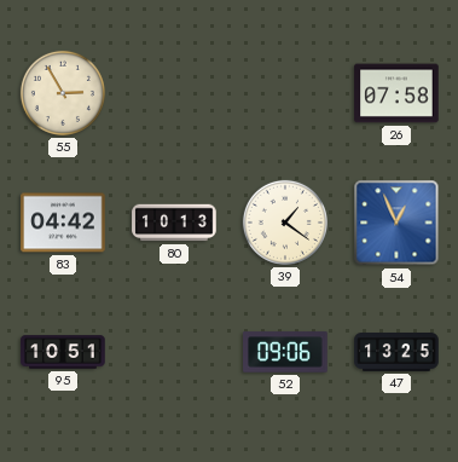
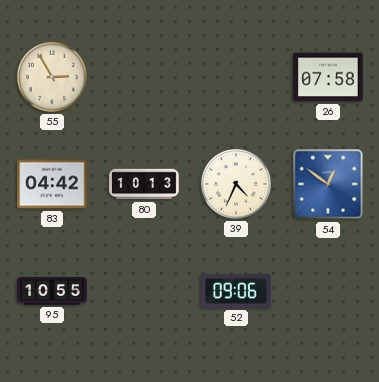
39: 1:21 -> 4:34 (236, 184)
54: 12:56 -> 12:51 (328, 184)
95: 10:51 -> 10:55 (52, 291)
47: 13:25 -> none (396, 353)
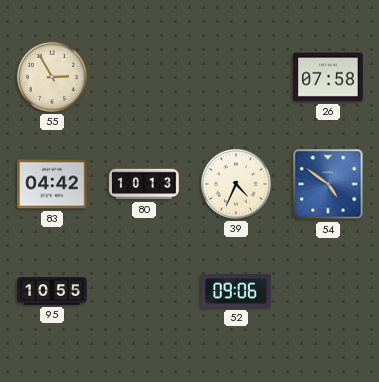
54: 12:51 -> 4:51 (328, 184)
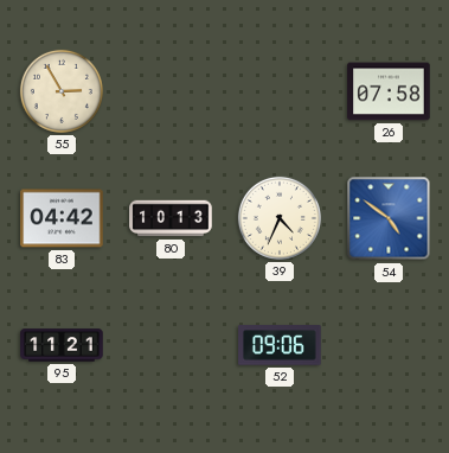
95: 10:55 -> 11:21 (62, 345)
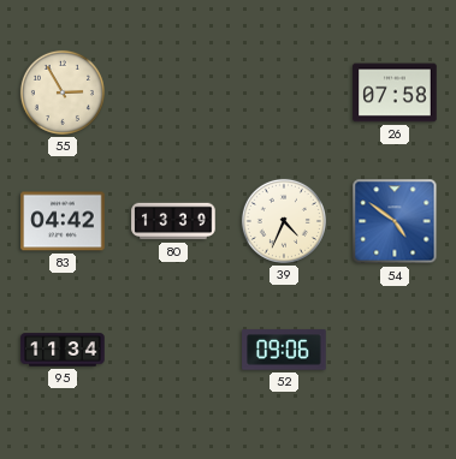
80: 10:13 -> 13:39 (173, 221)
95: 11:21 -> 11:34 (63, 350)
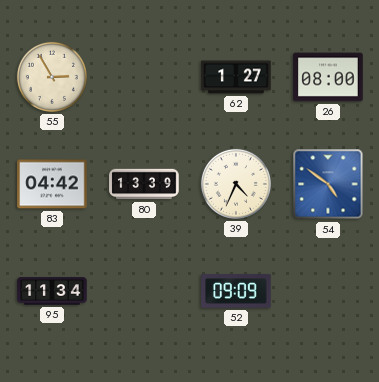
62: none -> 1:27 (236, 77)
26: 07:58 -> 08:00 (328, 77)
52: 09:06 -> 09:09 (236, 291)
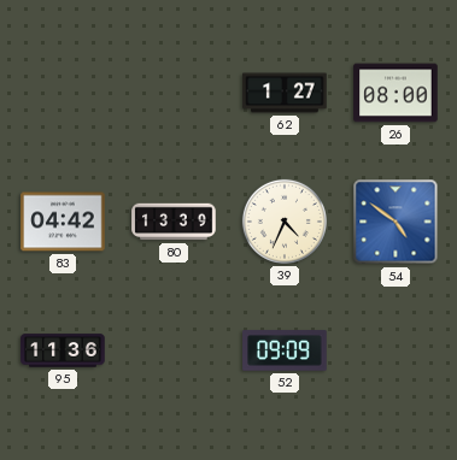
55: 2:55 -> none (52, 77)
95: 11:34 -> 11:36 (63, 350)
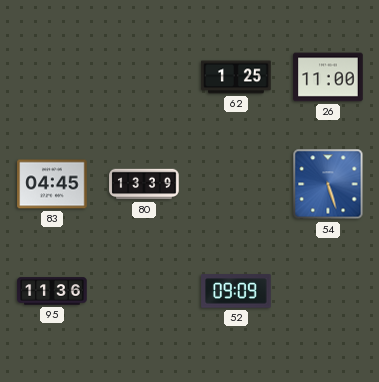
62: 1:27 -> 1:25 (236, 77)
26: 08:00 -> 11:00 (328, 77)
83: 04:42 -> 04:45 (52, 184)
39: 4:34 -> none (285, 222)
54: 4:51 -> 5:27 (328, 184)
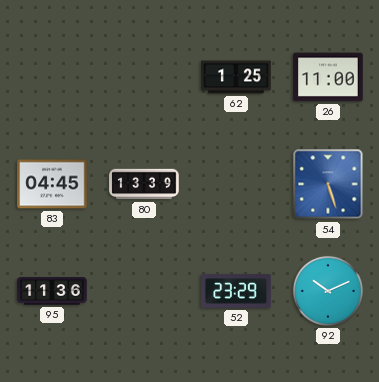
52: 09:09 -> 23:29 (236, 291)
92: none -> 10:11 (328, 291)
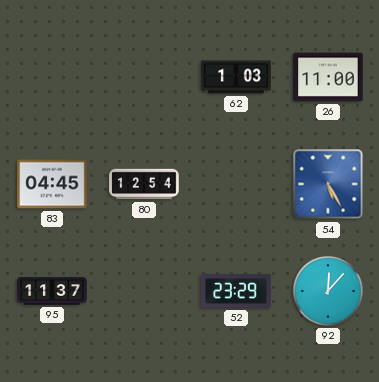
62: 1:25 -> 1:03 (236, 77)
80: 13:39 -> 12:54 (144, 184)
54: 5:27 -> 5:25 (328, 184)
95: 11:36 -> 11:37 (52, 291)
92: 10:11 -> 12:07 (328, 291)
